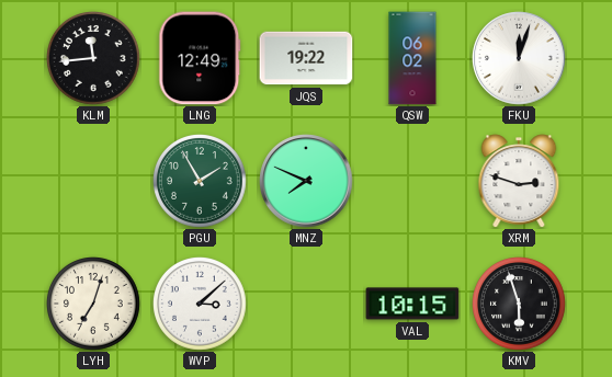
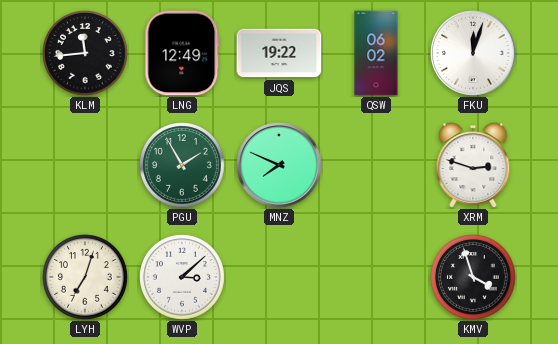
VAL: 10:15 -> none (412, 304)
KMV: 5:57 -> 3:57 (474, 278)
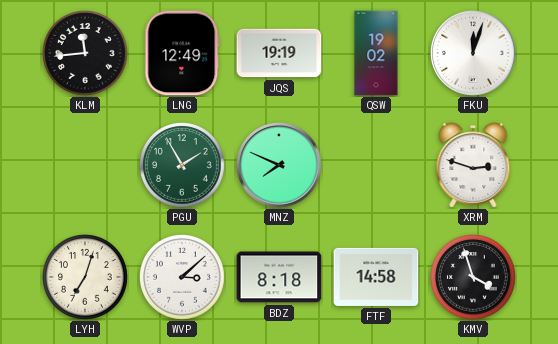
JQS: 19:22 -> 19:19 (279, 53)
QSW: 06:02 -> 19:02 (376, 53)
BDZ: none -> 8:18 (279, 277)
FTF: none -> 14:58 (376, 277)
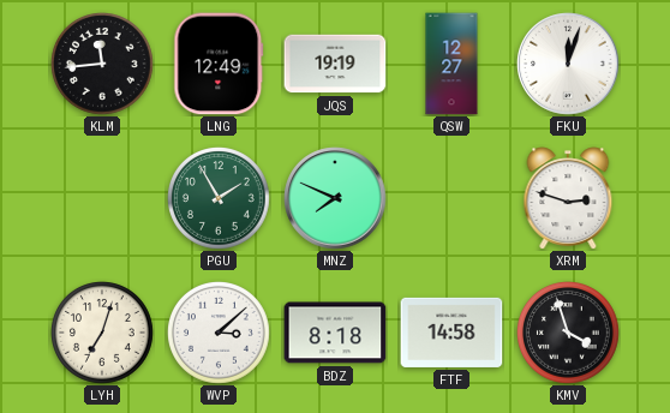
QSW: 19:02 -> 12:27 (451, 64)
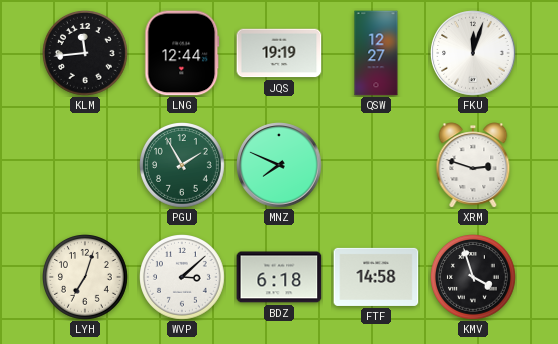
LNG: 12:49 -> 12:44 (182, 53)
BDZ: 8:18 -> 6:18 (279, 277)
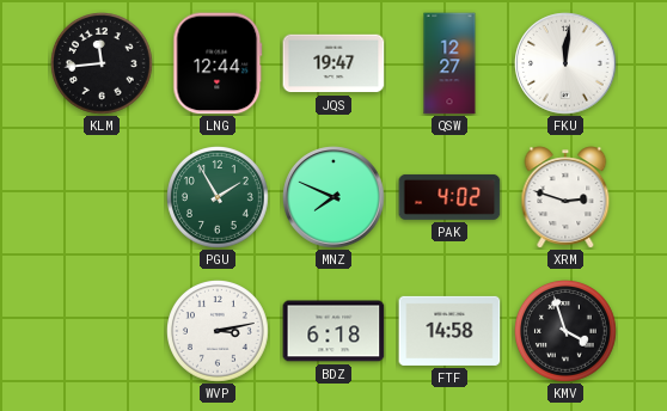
JQS: 19:19 -> 19:47 (333, 63)
FKU: 12:03 -> 12:01 (565, 63)
PAK: none -> 4:02 (449, 197)
LYH: 7:03 -> none (86, 278)
WVP: 3:08 -> 3:13 (219, 332)
